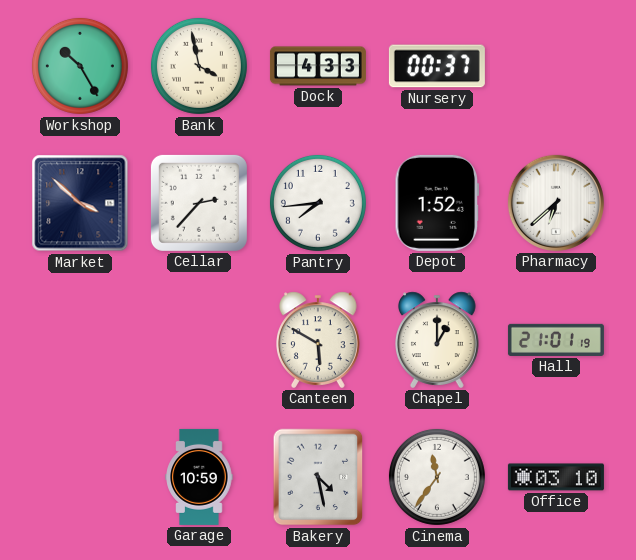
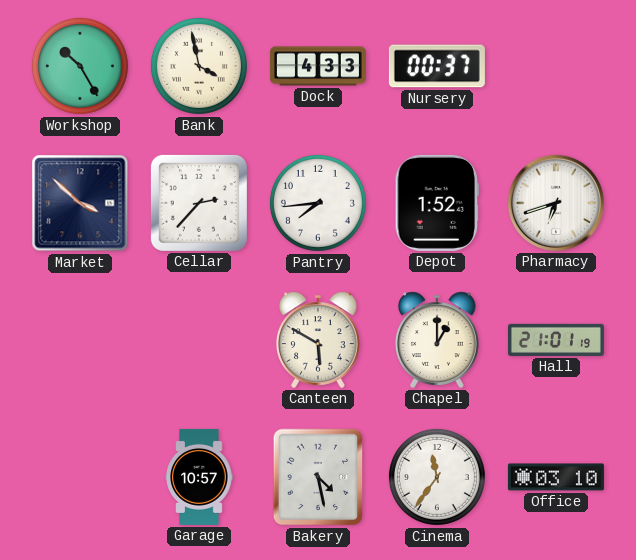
Pharmacy: 6:38 -> 6:42 (556, 203)
Garage: 10:59 -> 10:57 (199, 477)
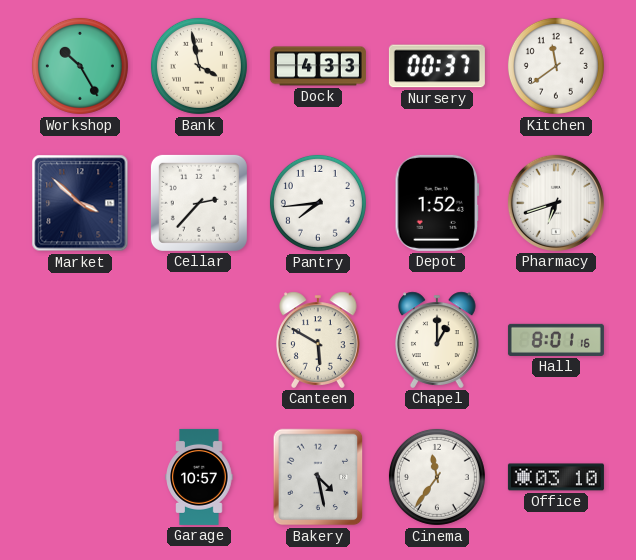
Kitchen: none -> 11:39 (556, 66)
Hall: 21:01 -> 8:01 (556, 340)
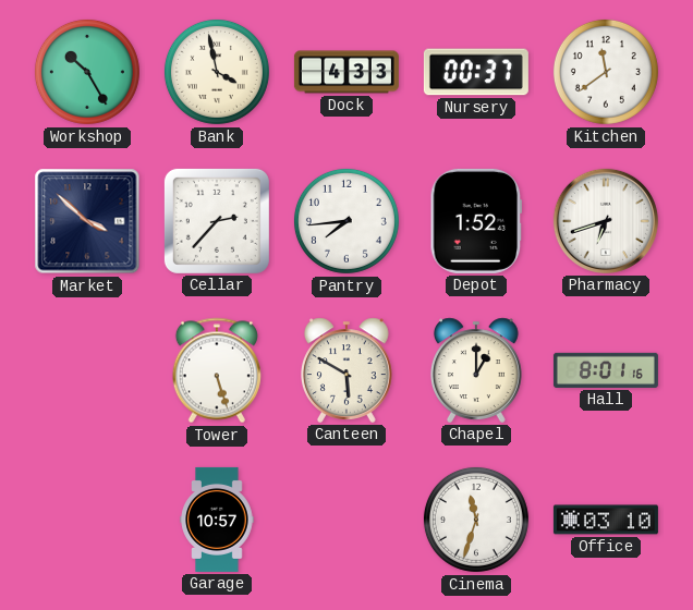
Tower: none -> 5:27 (217, 370)
Bakery: 4:28 -> none (318, 477)
Cinema: 11:36 -> 11:33 (476, 520)
